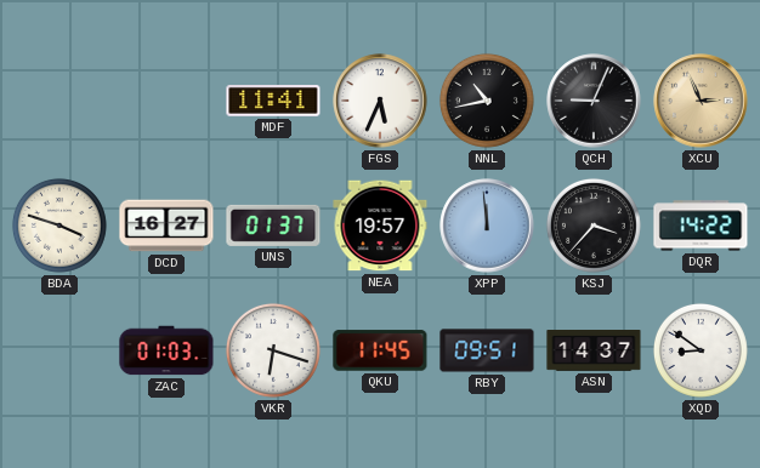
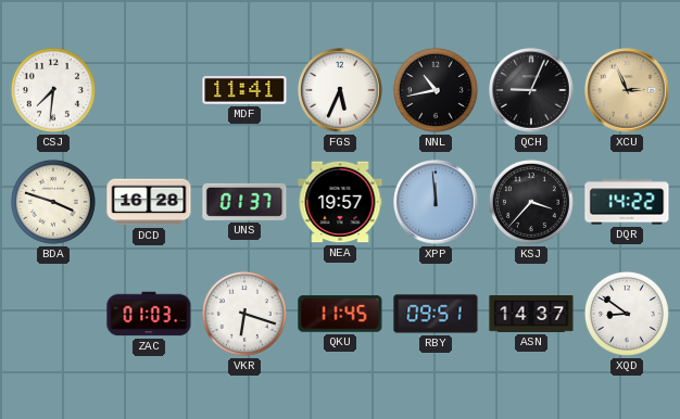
CSJ: none -> 7:31 (53, 90)
DCD: 16:27 -> 16:28 (149, 202)
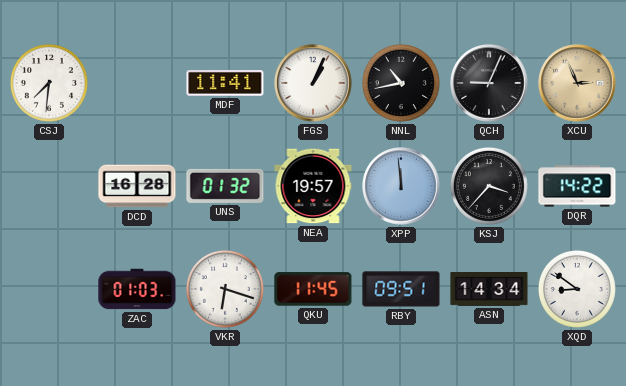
FGS: 5:34 -> 1:04 (313, 83)
BDA: 3:48 -> none (53, 202)
UNS: 01:37 -> 01:32 (225, 186)
ASN: 14:37 -> 14:34 (489, 290)
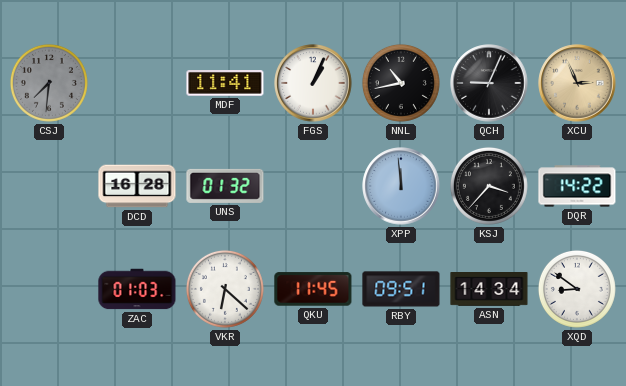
CSJ dial: white -> grey (49, 83)
NEA: 19:57 -> none (313, 186)
VKR: 6:18 -> 6:22 (225, 289)
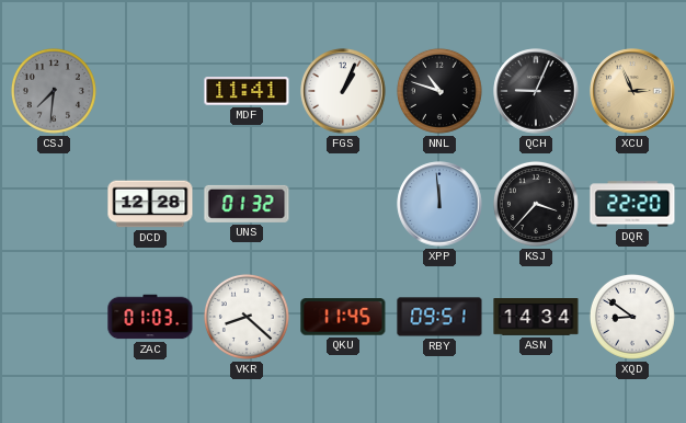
NNL: 10:43 -> 10:48 (439, 91)
DCD: 16:28 -> 12:28 (150, 204)
DQR: 14:22 -> 22:20 (632, 204)
VKR: 6:22 -> 8:22 (247, 317)
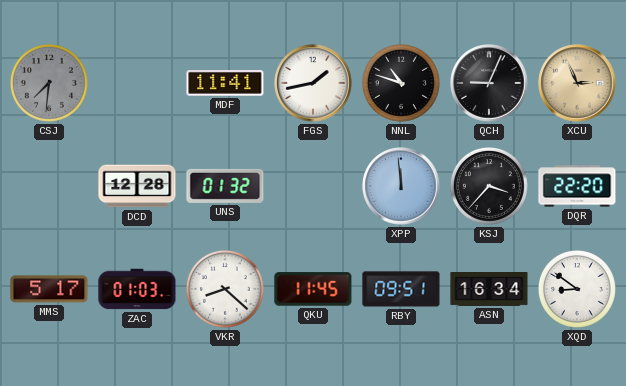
FGS: 1:04 -> 1:43 (313, 83)
MMS: none -> 5:17 (49, 289)
ASN: 14:34 -> 16:34 (489, 290)
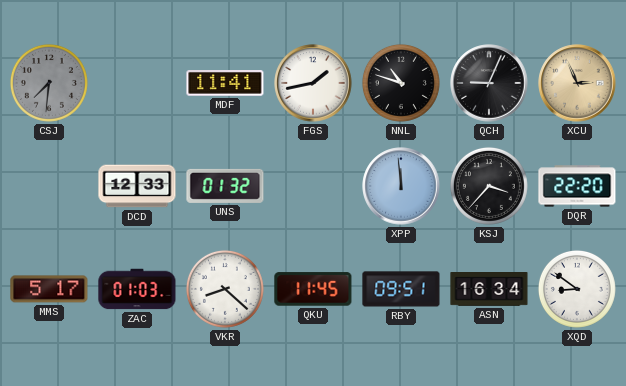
DCD: 12:28 -> 12:33 (137, 186)
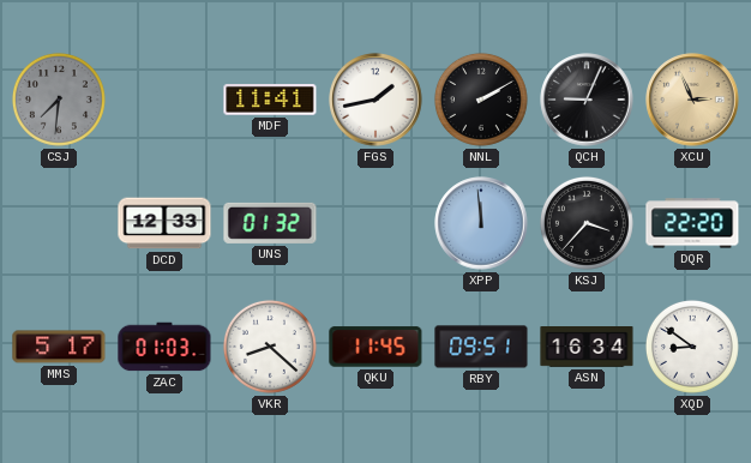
NNL: 10:48 -> 2:10 (481, 100)
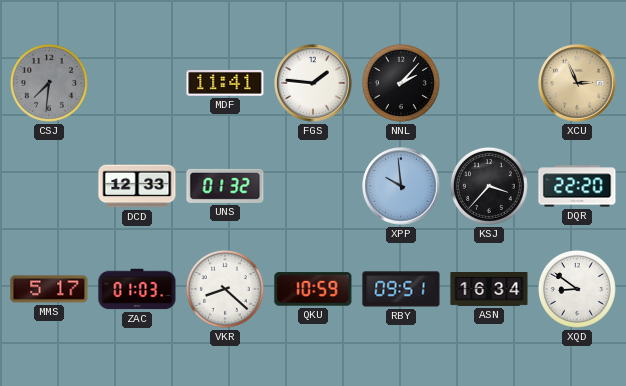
FGS: 1:43 -> 1:46 (313, 83)
NNL: 2:10 -> 2:07 (401, 83)
QCH: 9:04 -> none (587, 100)
XPP: 11:59 -> 9:59 (401, 186)
QKU: 11:45 -> 10:59 (313, 289)
